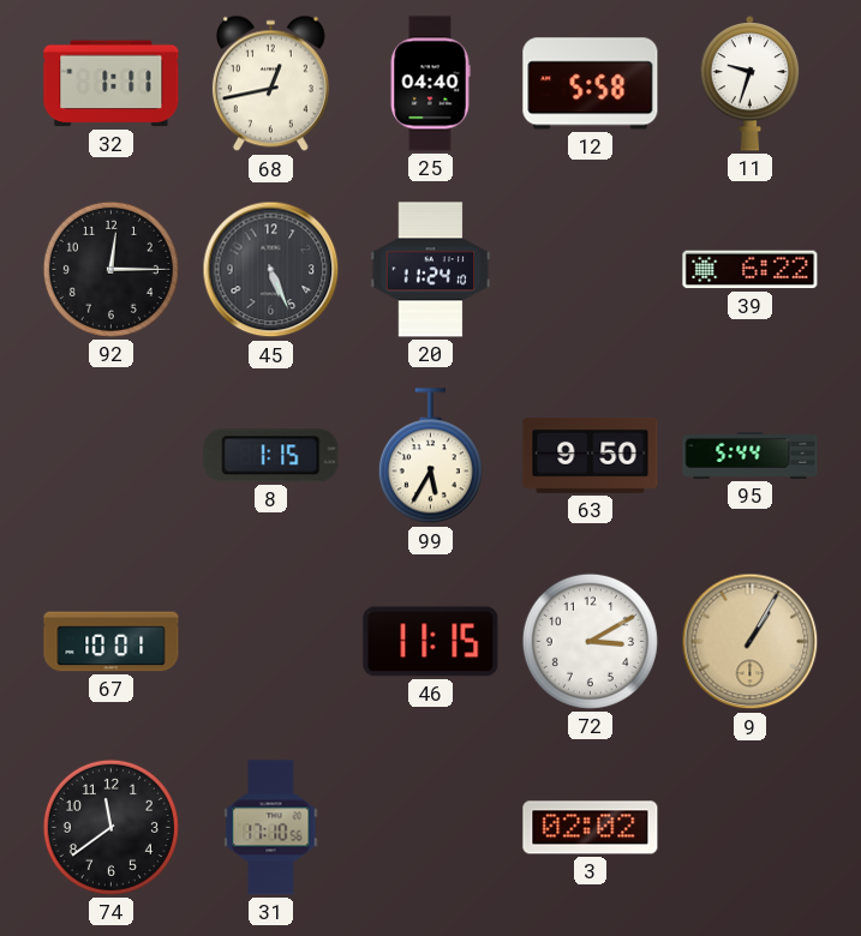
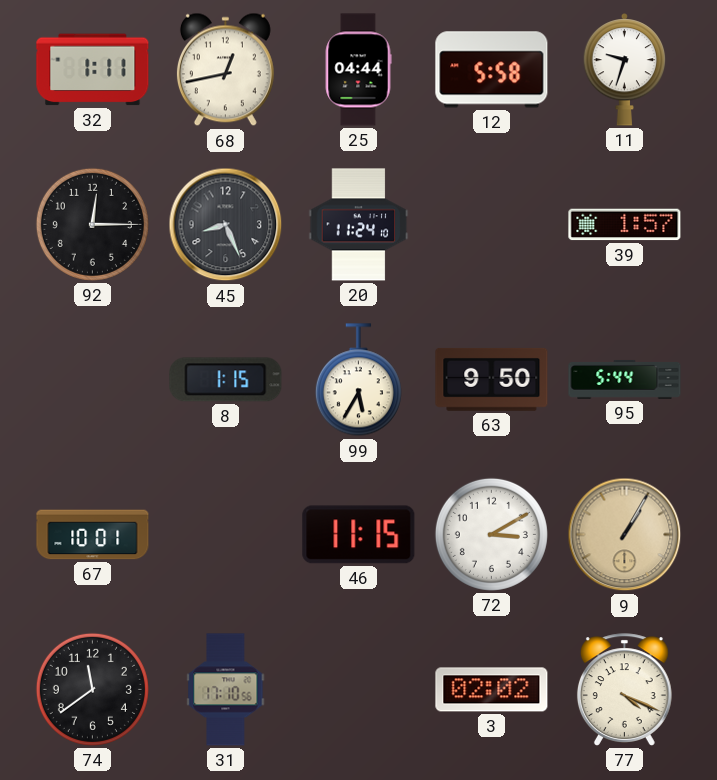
25: 04:40 -> 04:44 (358, 70)
45: 5:26 -> 8:26 (226, 225)
39: 6:22 -> 1:57 (625, 225)
77: none -> 4:19 (624, 690)
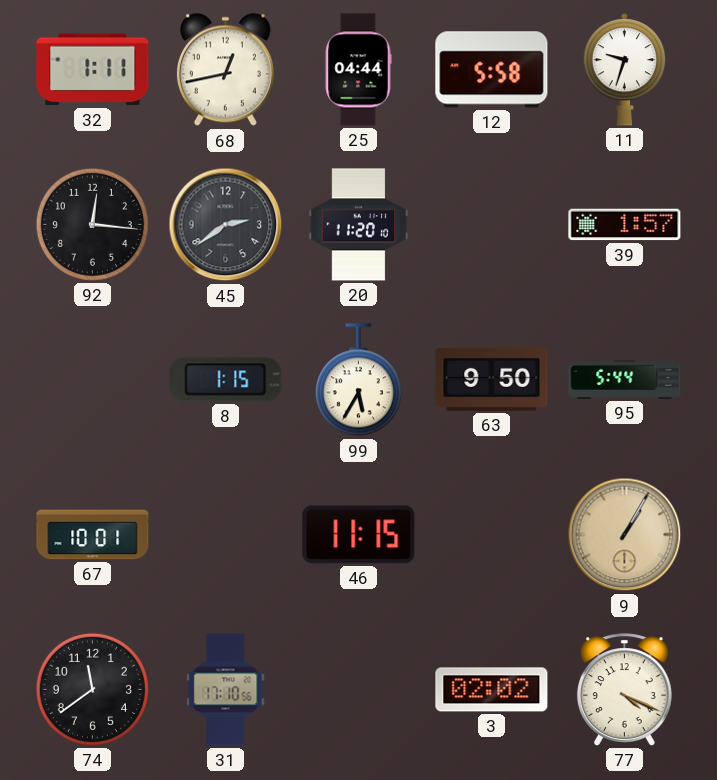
92: 12:15 -> 12:16 (92, 224)
45: 8:26 -> 2:39 (226, 225)
20: 11:24 -> 11:20 (359, 225)
72: 3:10 -> none (491, 534)
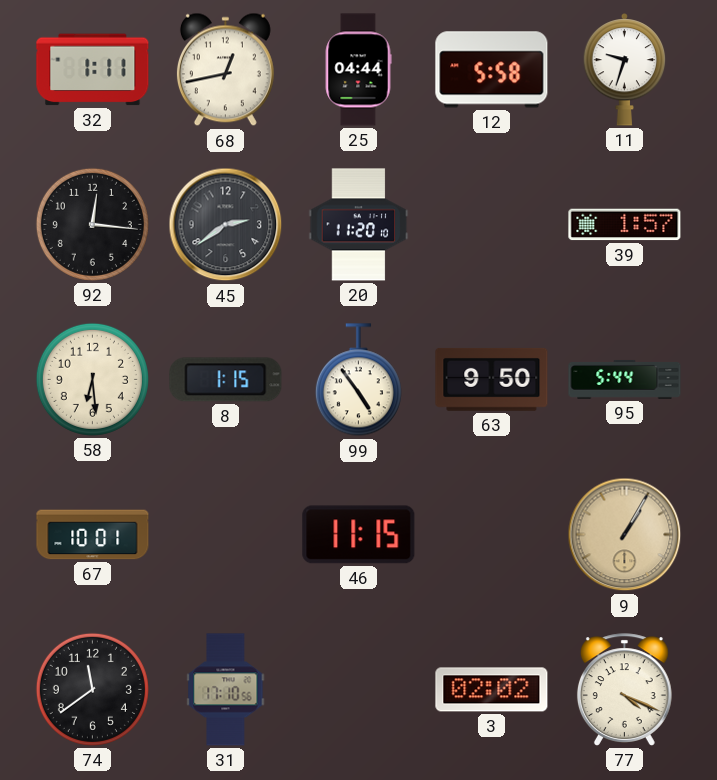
58: none -> 6:29 (92, 379)
99: 5:35 -> 4:54 (358, 380)
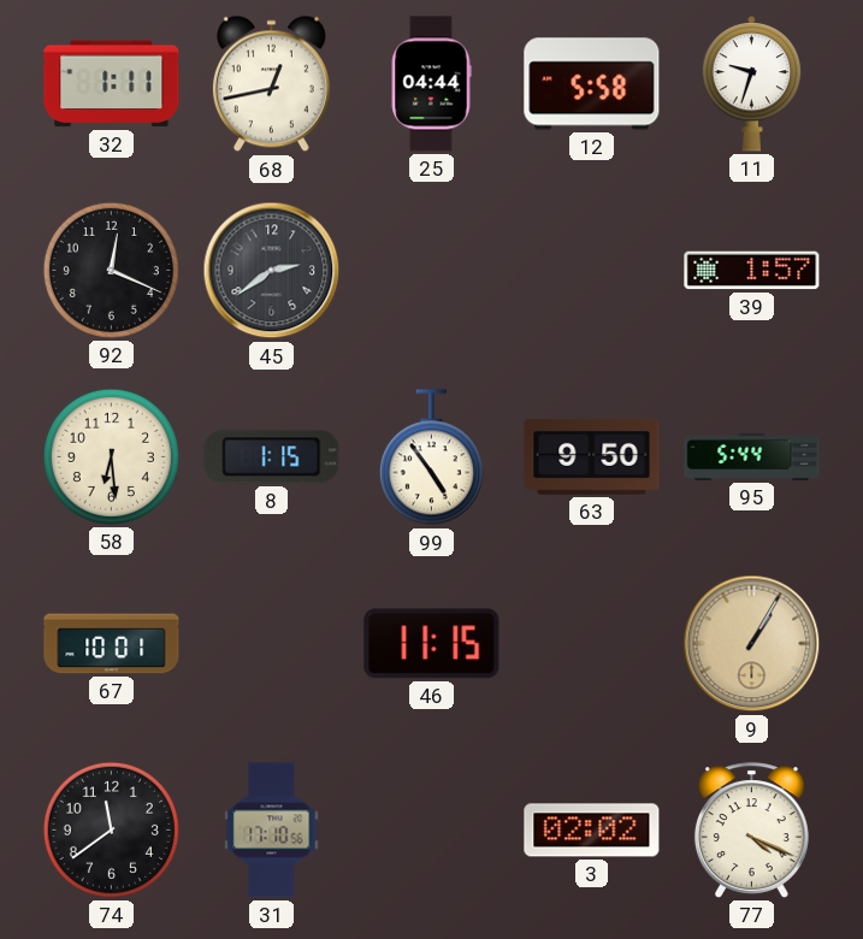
92: 12:16 -> 12:19 (111, 270)
20: 11:20 -> none (359, 225)
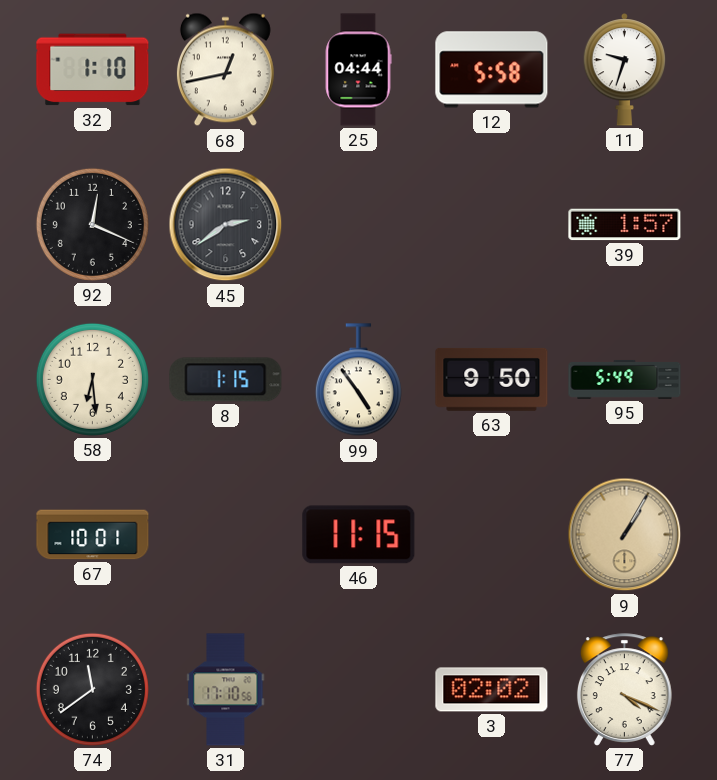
32: 1:11 -> 1:10 (93, 70)
95: 5:44 -> 5:49 (625, 379)
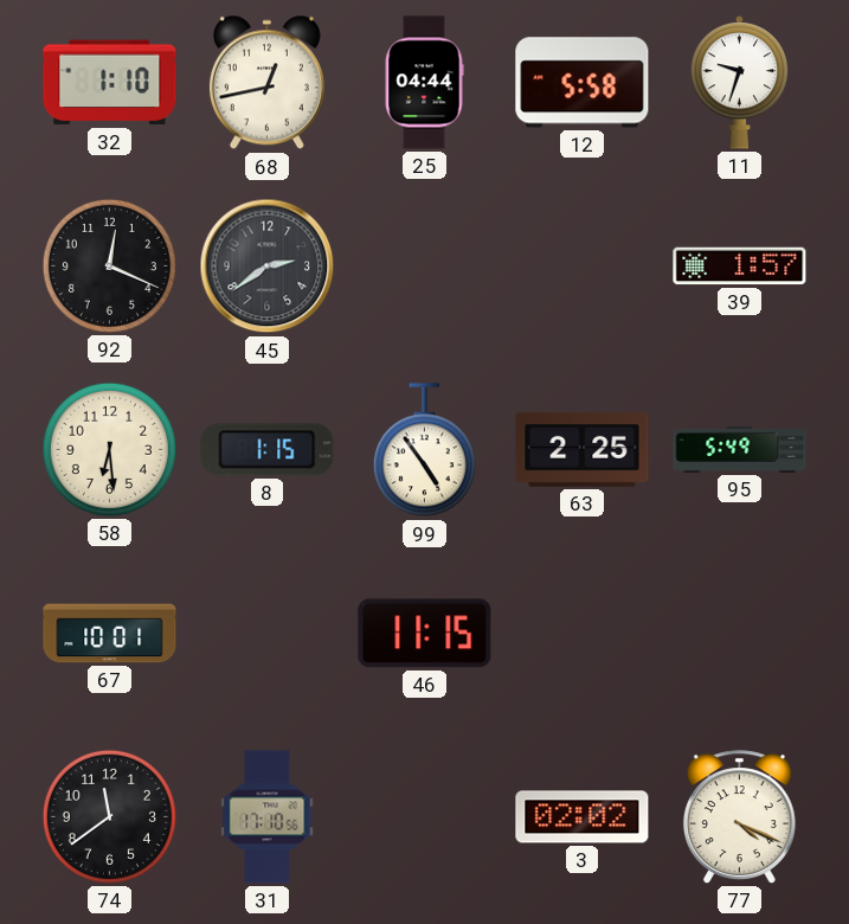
63: 9:50 -> 2:25 (583, 449)
9: 1:05 -> none (625, 535)
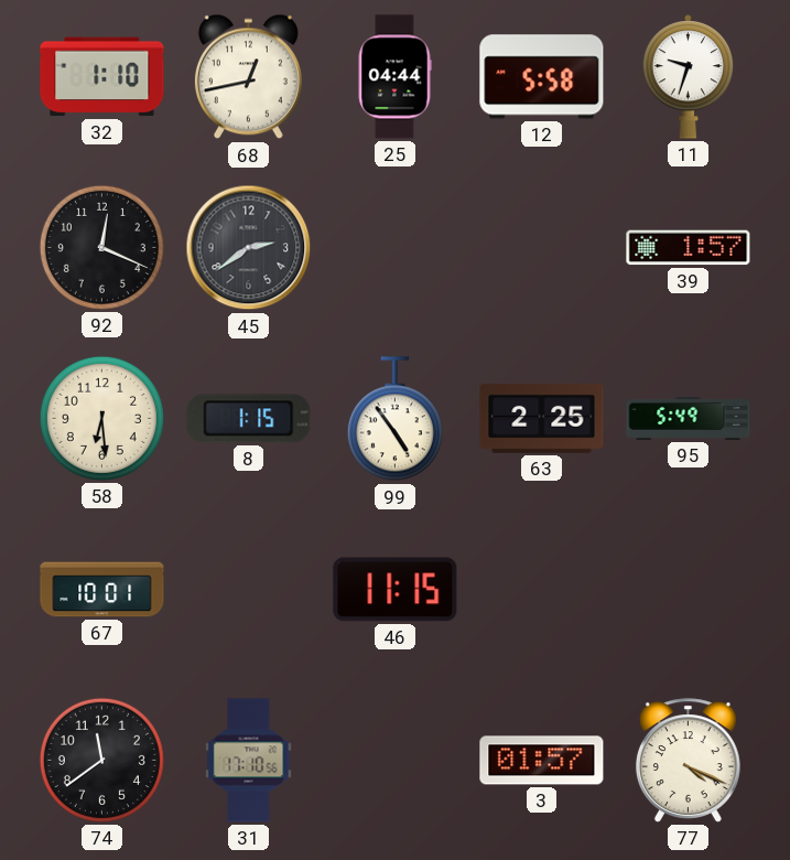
3: 02:02 -> 01:57 (542, 761)
